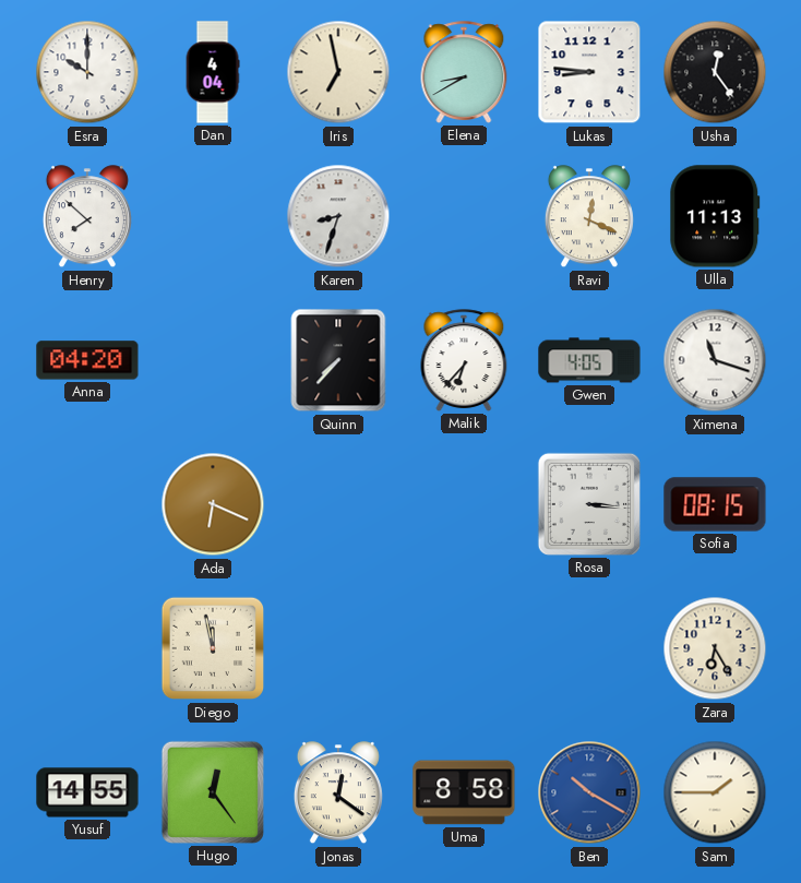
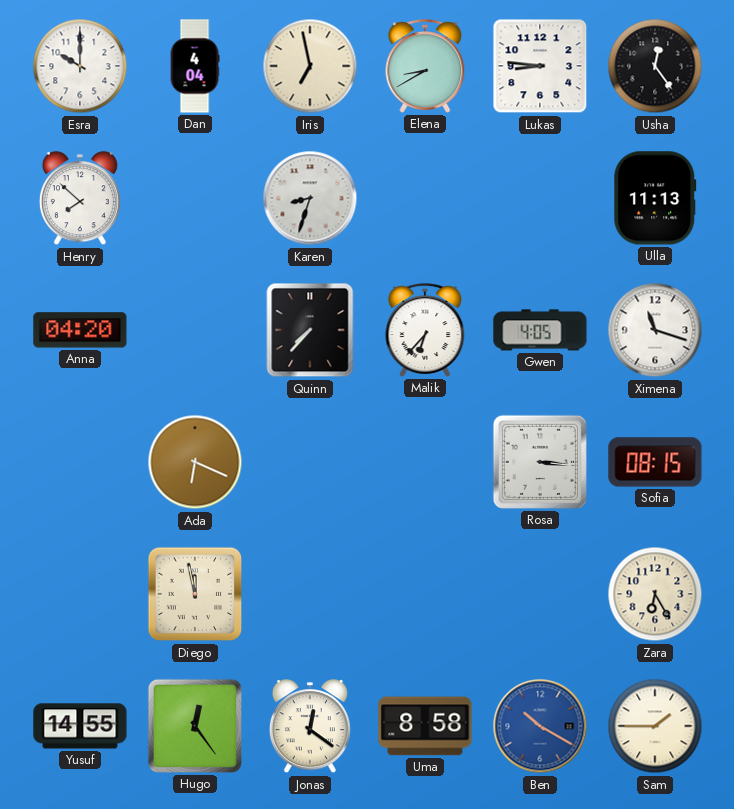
Ravi: 12:19 -> none (589, 217)
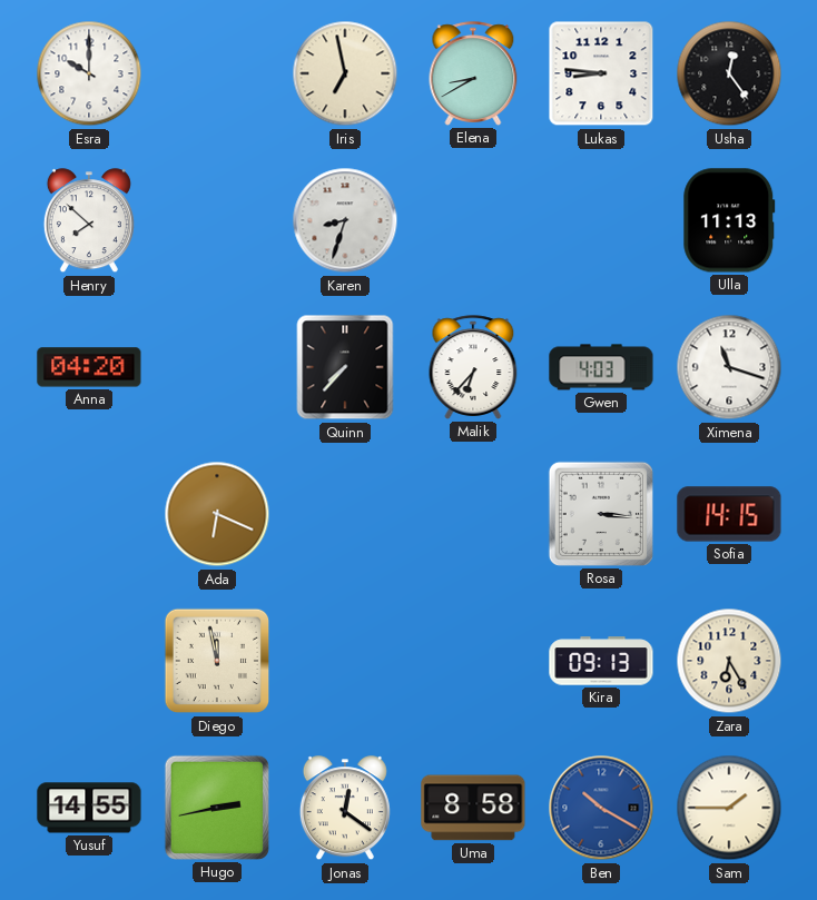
Dan: 4:04 -> none (195, 66)
Gwen: 4:05 -> 4:03 (601, 367)
Sofia: 08:15 -> 14:15 (729, 514)
Kira: none -> 09:13 (601, 661)
Hugo: 12:24 -> 2:43 (217, 808)
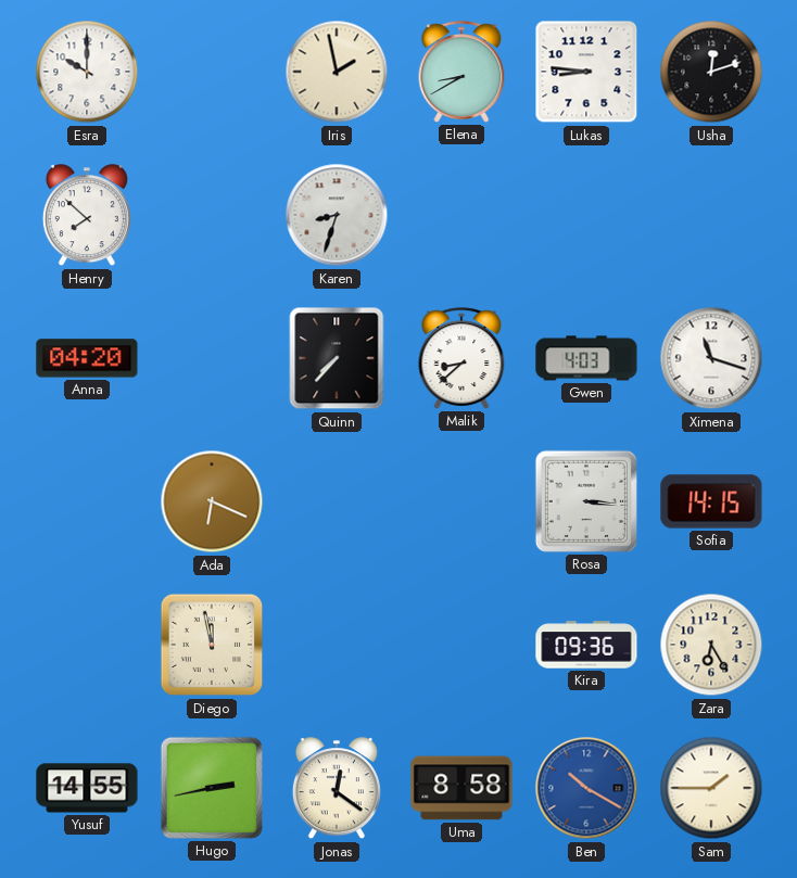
Iris: 6:58 -> 1:58 (337, 72)
Usha: 12:24 -> 12:12 (711, 72)
Ulla: 11:13 -> none (729, 220)
Malik: 6:37 -> 8:38 (461, 358)
Kira: 09:13 -> 09:36 (586, 645)
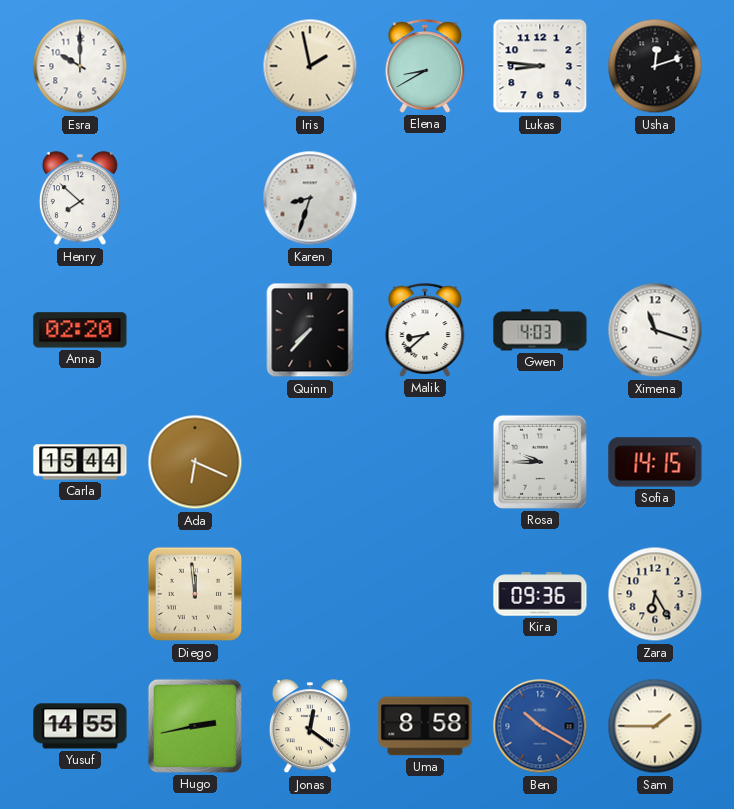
Anna: 04:20 -> 02:20 (80, 330)
Carla: none -> 15:44 (80, 462)
Rosa: 3:16 -> 9:45 (540, 462)
Diego: 11:58 -> 11:59 (195, 594)
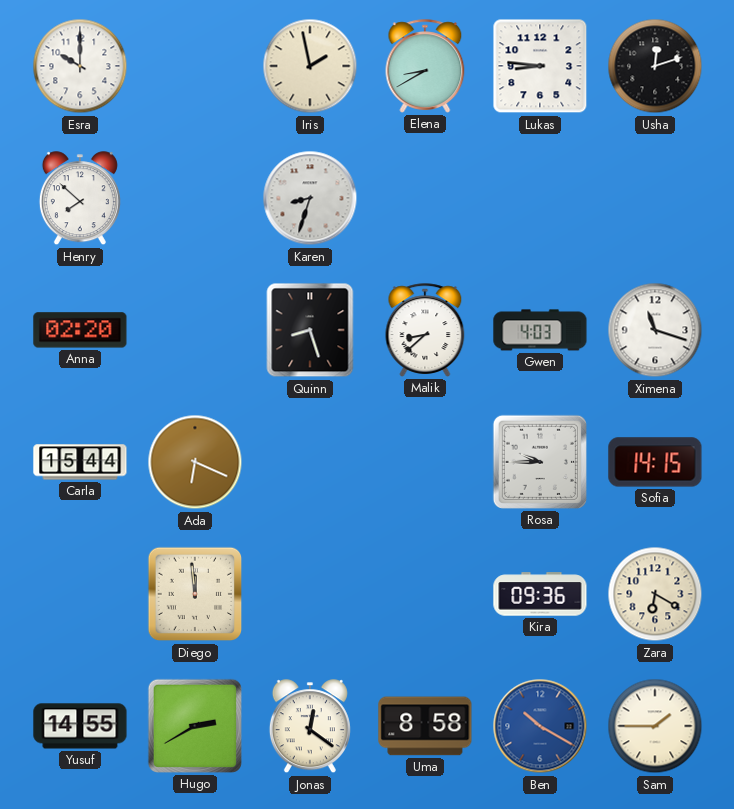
Quinn: 7:37 -> 8:27 (310, 330)
Zara: 6:25 -> 6:20 (655, 594)
Hugo: 2:43 -> 2:40 (195, 726)
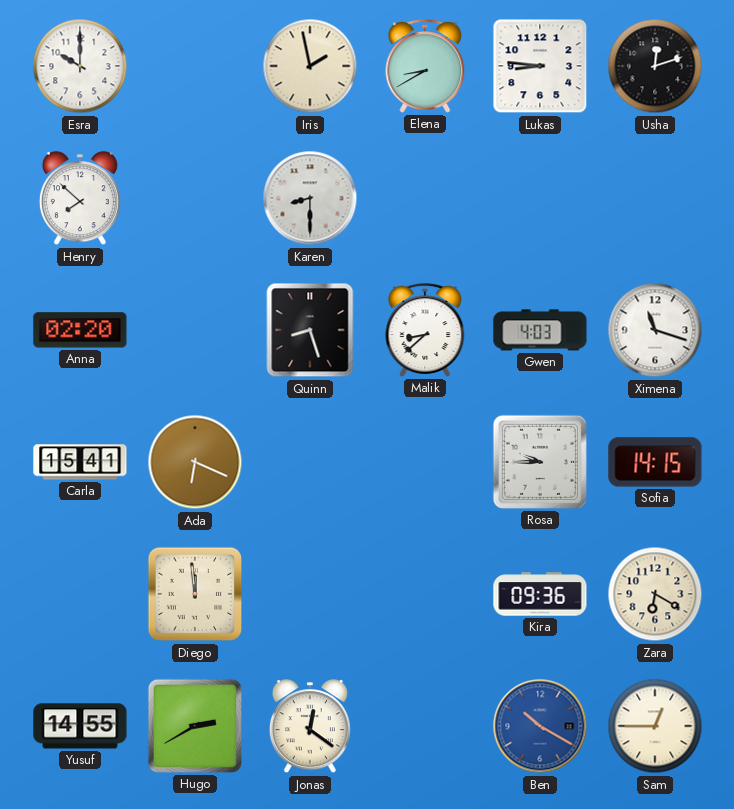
Karen: 8:33 -> 8:30 (310, 198)
Carla: 15:44 -> 15:41 (80, 462)
Uma: 8:58 -> none (425, 726)
Sam: 1:45 -> 12:45 (655, 726)
